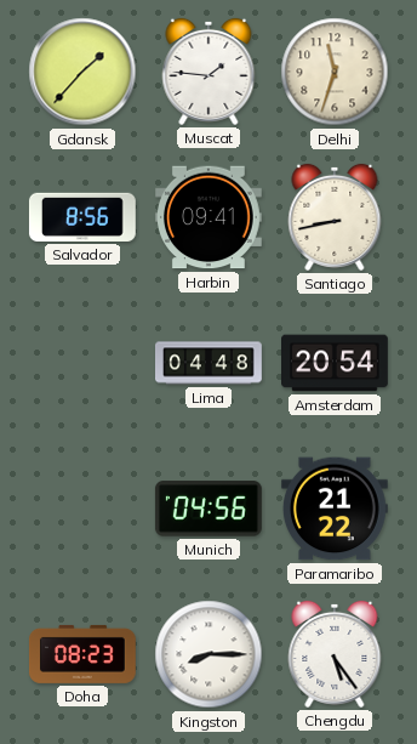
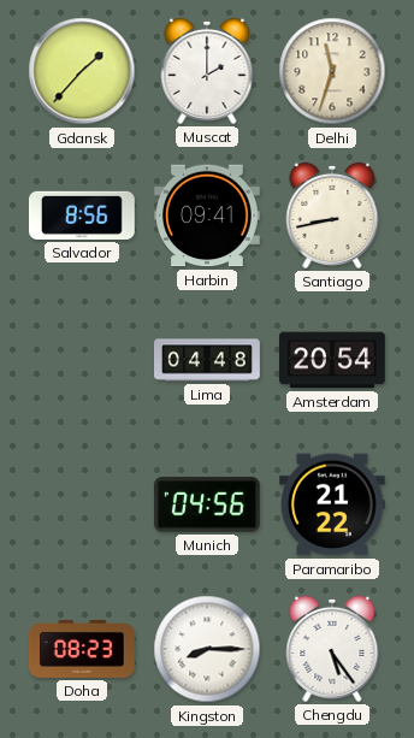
Muscat: 1:46 -> 2:00 (207, 71)
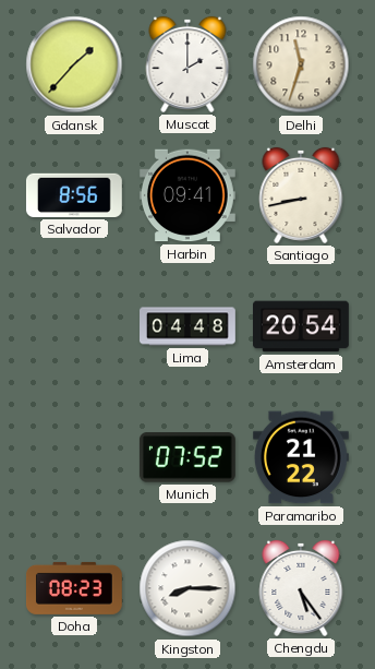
Munich: 04:56 -> 07:52 (187, 457)
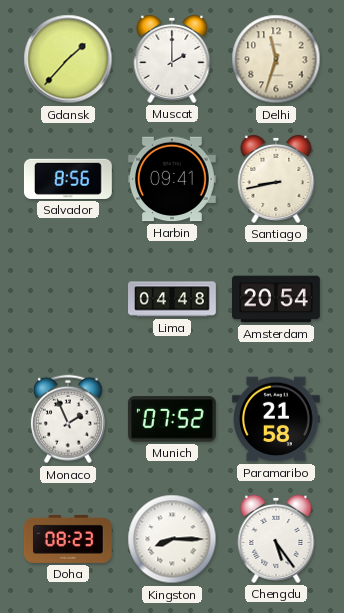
Monaco: none -> 1:56 (68, 419)
Paramaribo: 21:22 -> 21:58 (276, 419)
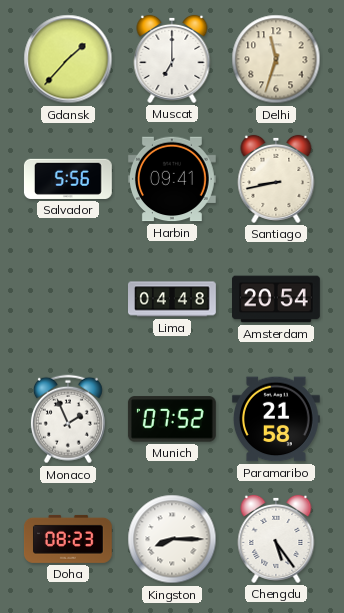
Muscat: 2:00 -> 7:00 (172, 59)
Salvador: 8:56 -> 5:56 (68, 179)
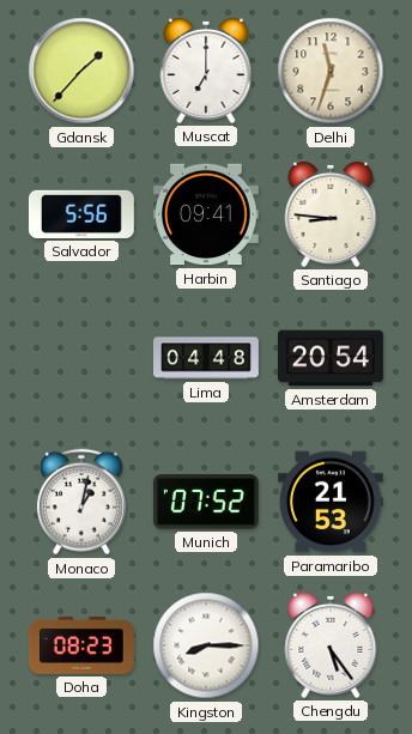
Santiago: 8:43 -> 8:46 (331, 214)
Monaco: 1:56 -> 1:02 (81, 502)
Paramaribo: 21:58 -> 21:53 (331, 502)
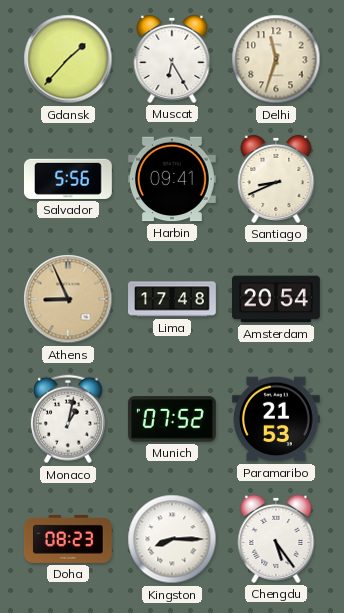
Muscat: 7:00 -> 6:25 (172, 59)
Santiago: 8:46 -> 8:41 (276, 179)
Athens: none -> 8:56 (68, 299)
Lima: 04:48 -> 17:48 (173, 299)
